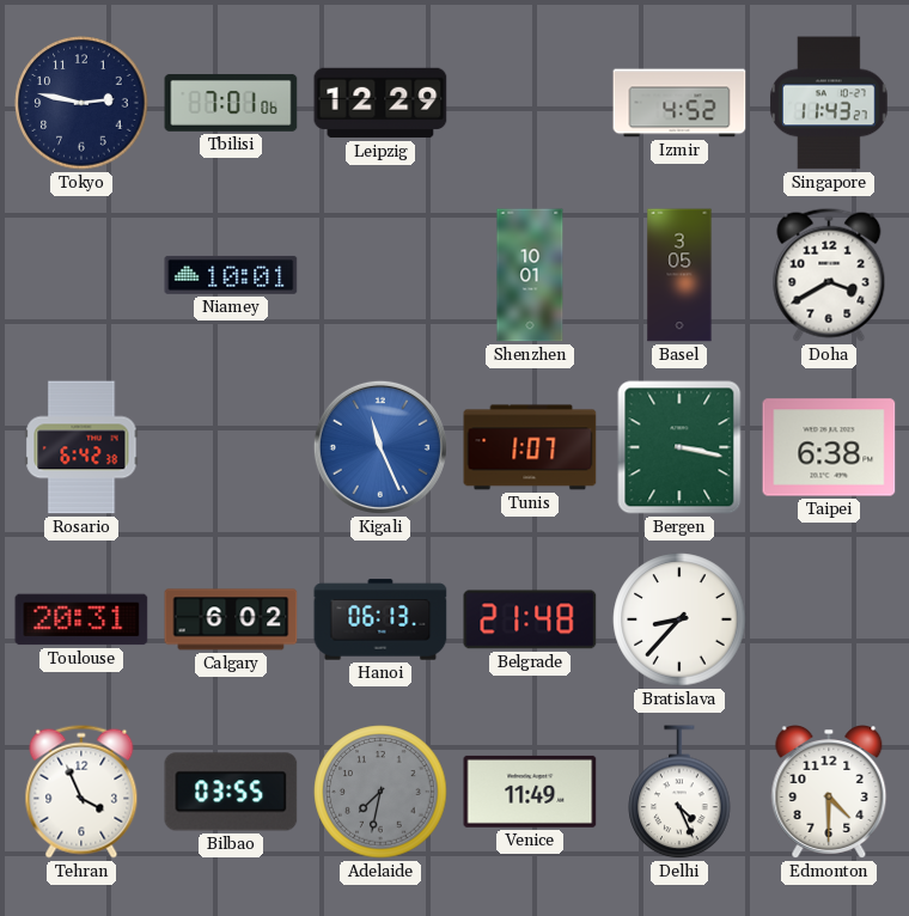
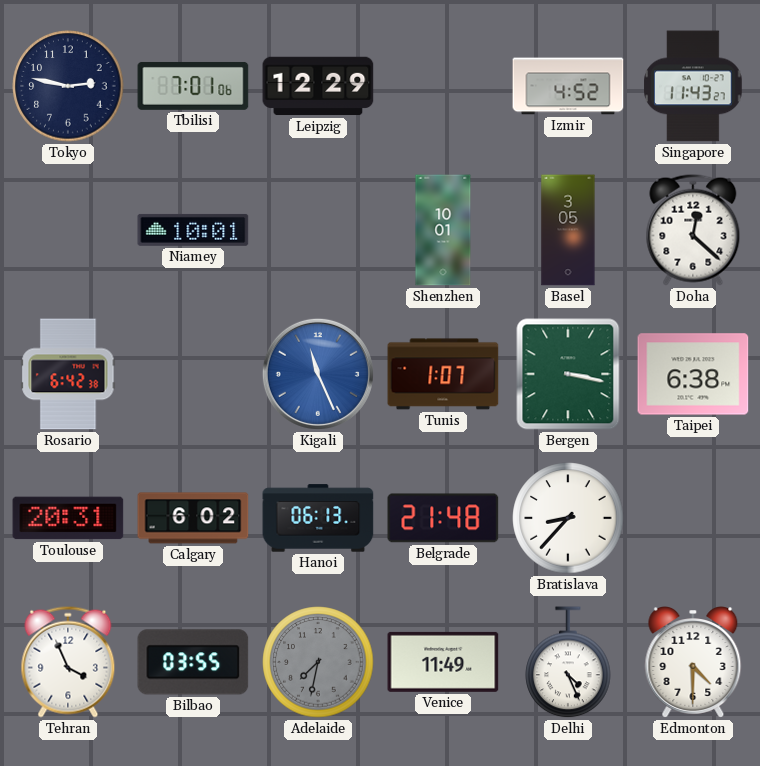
Doha: 3:40 -> 12:22 (693, 230)
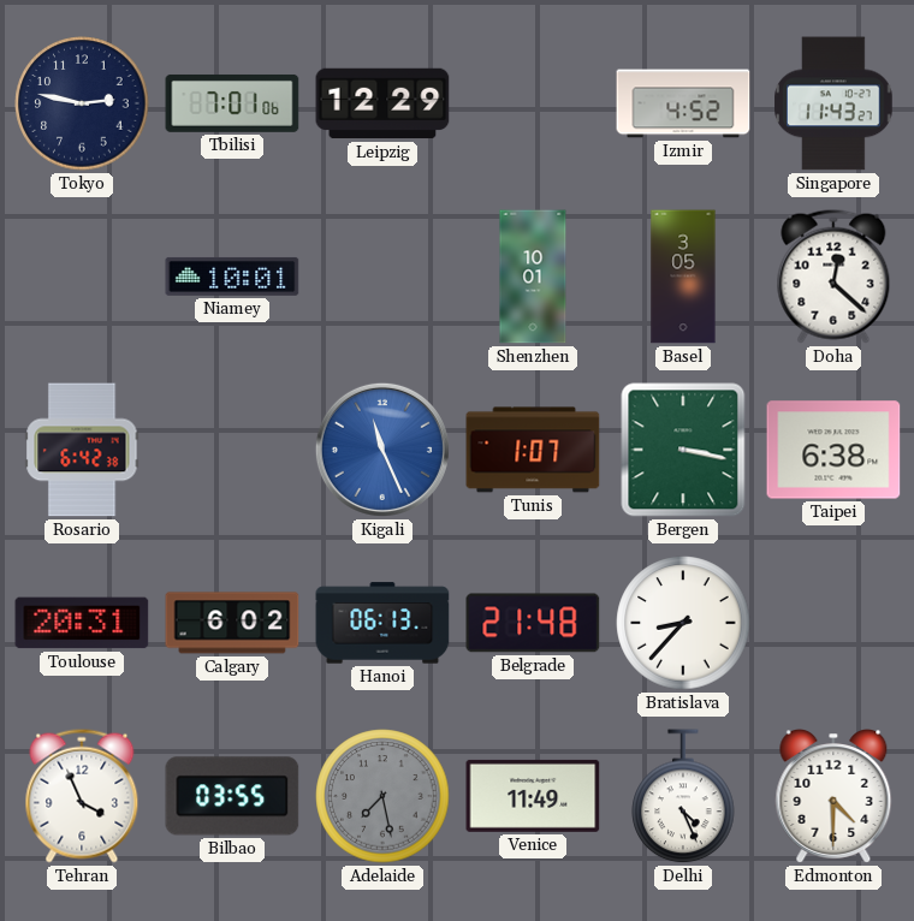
Adelaide: 7:32 -> 7:28 (382, 796)
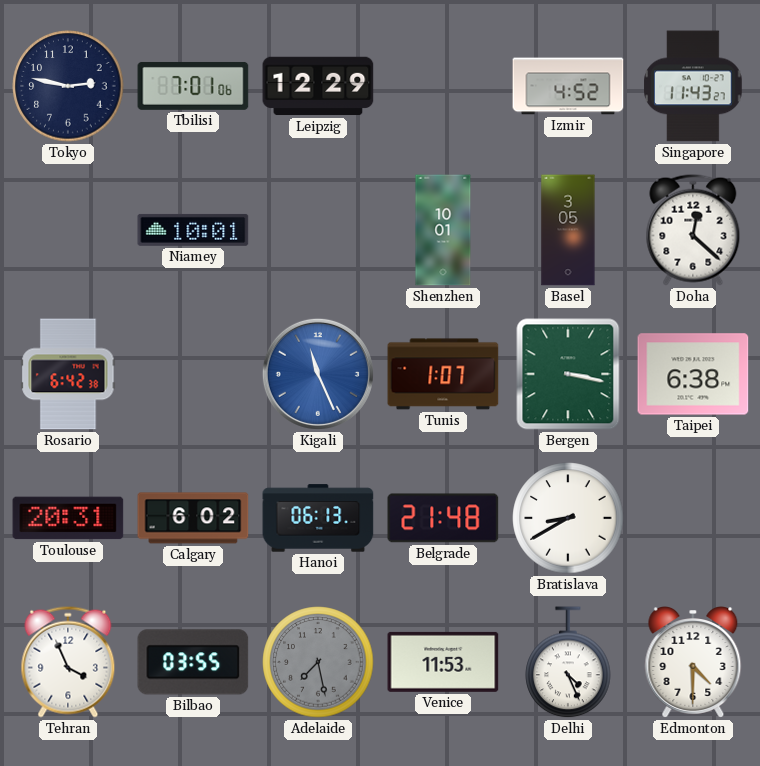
Bratislava: 8:37 -> 8:40 (568, 518)
Venice: 11:49 -> 11:53 (443, 662)
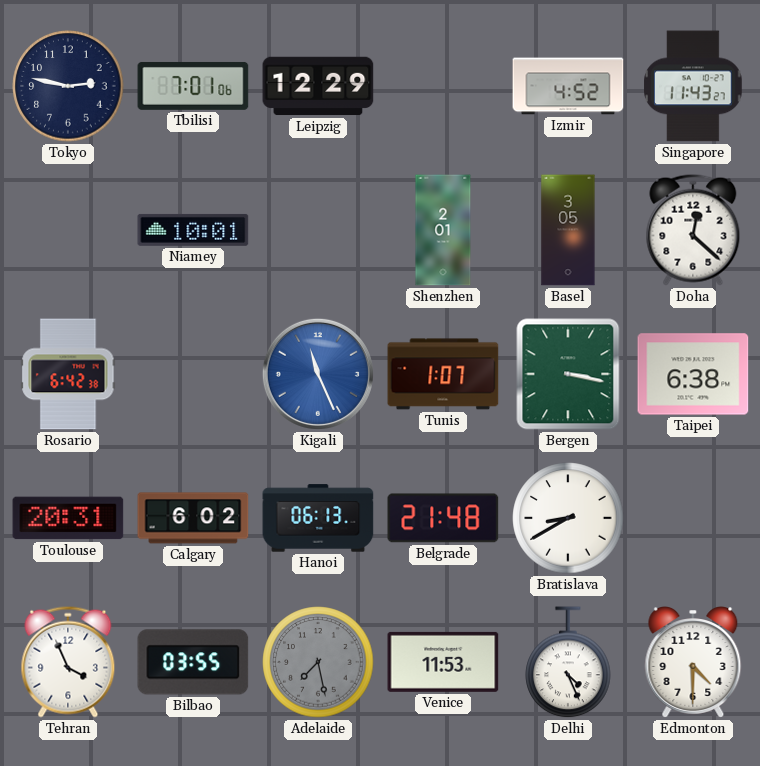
Shenzhen: 10:01 -> 2:01 (443, 230)
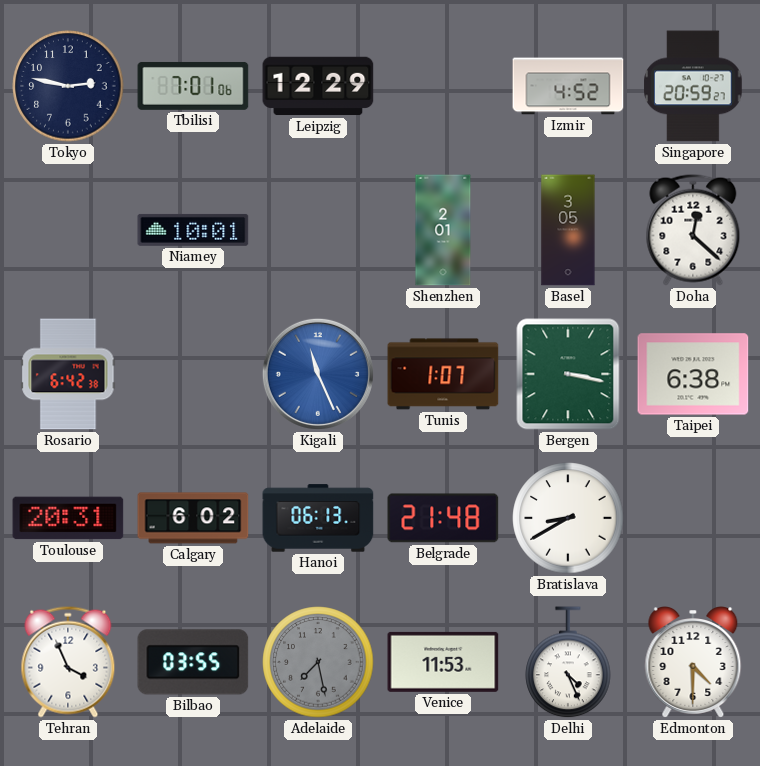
Singapore: 11:43 -> 20:59 (693, 86)
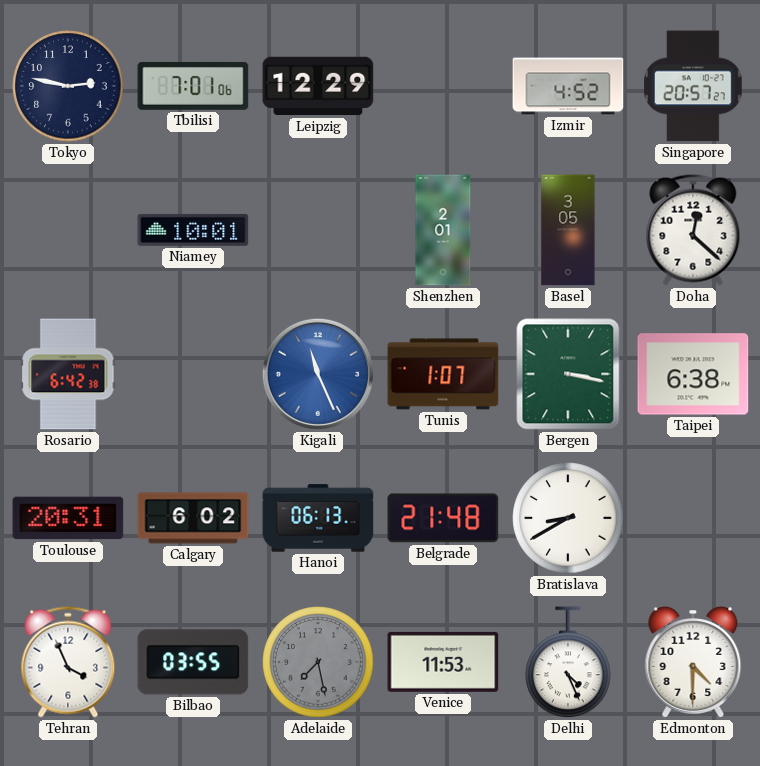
Singapore: 20:59 -> 20:57 (693, 86)
